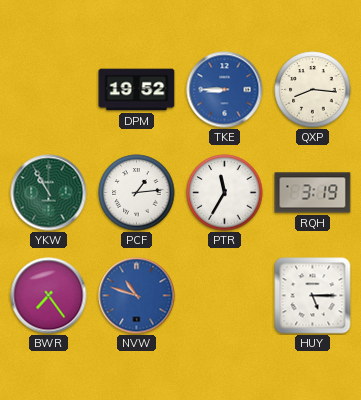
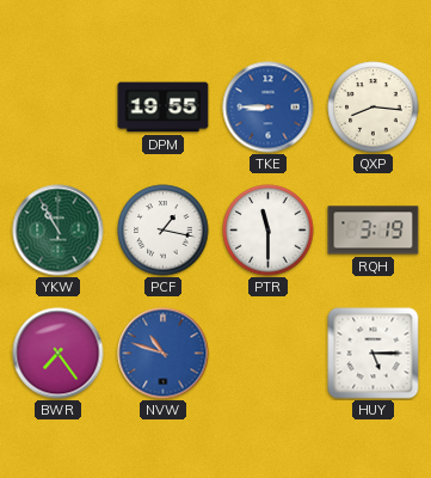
DPM: 19:52 -> 19:55 (164, 108)
PCF: 1:14 -> 1:17 (164, 231)
PTR: 11:35 -> 11:30 (269, 231)
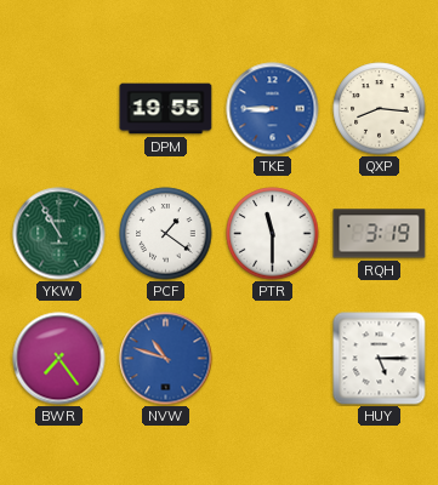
PCF: 1:17 -> 1:21 (166, 234)
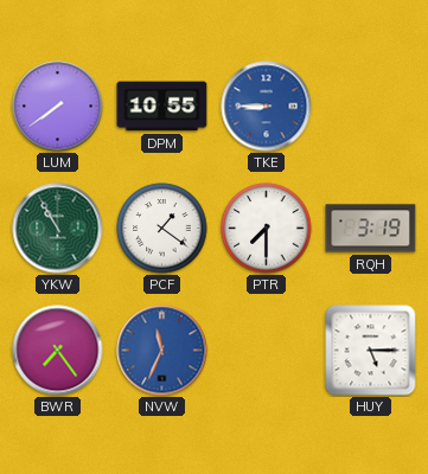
LUM: none -> 7:39 (58, 107)
DPM: 19:55 -> 10:55 (162, 107)
QXP: 8:16 -> none (380, 109)
PTR: 11:30 -> 7:30 (267, 229)
NVW: 10:48 -> 11:34 (162, 351)
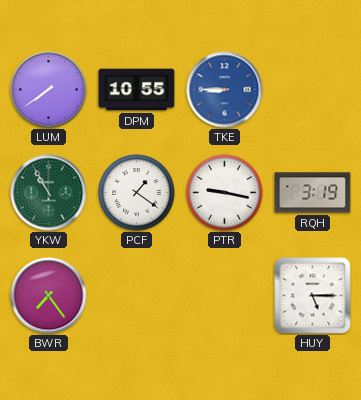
PTR: 7:30 -> 9:17 (225, 193)
NVW: 11:34 -> none (162, 351)
